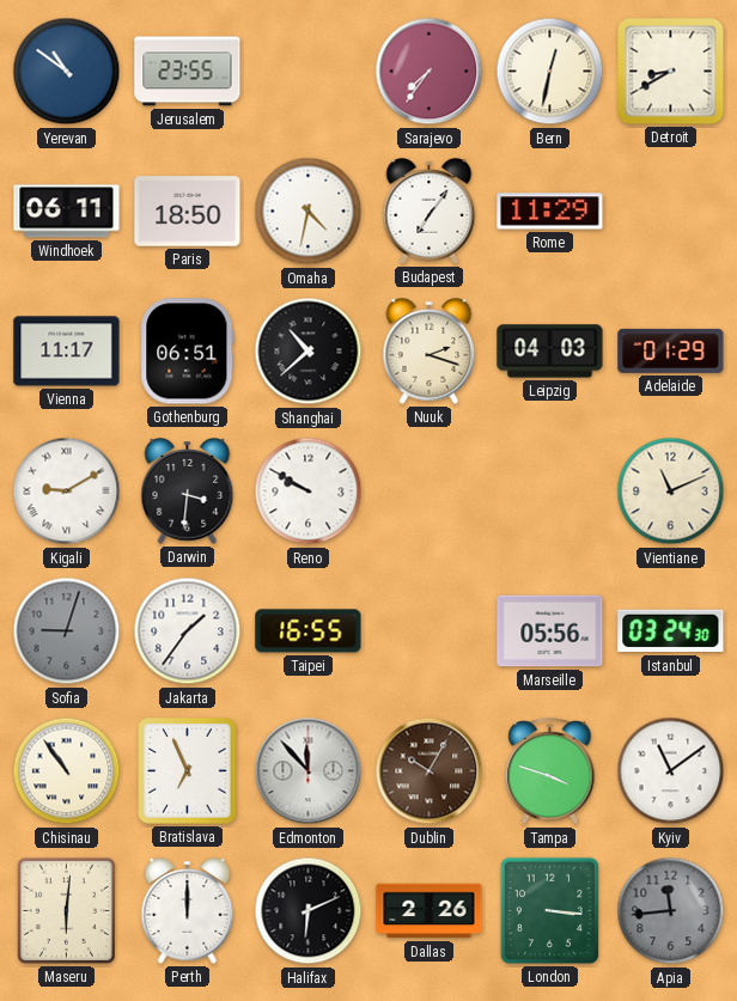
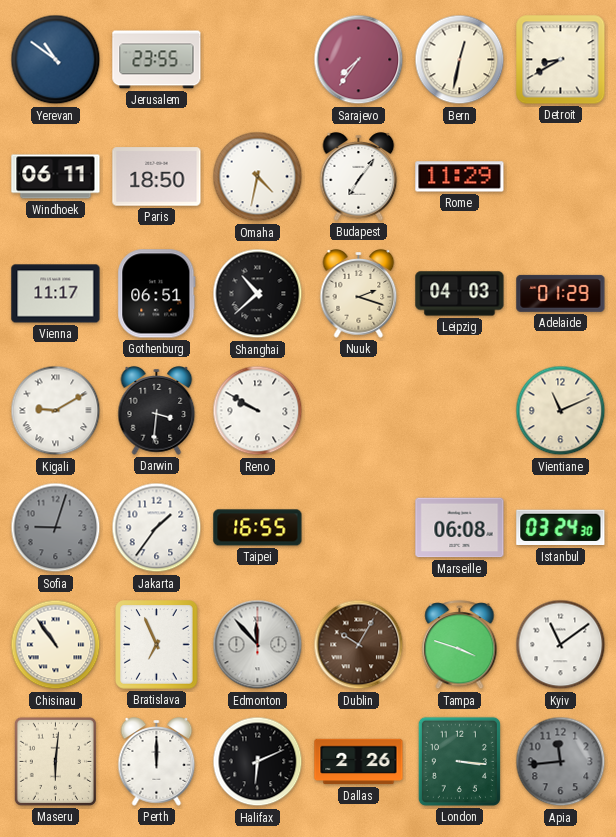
Marseille: 05:56 -> 06:08 (460, 528)
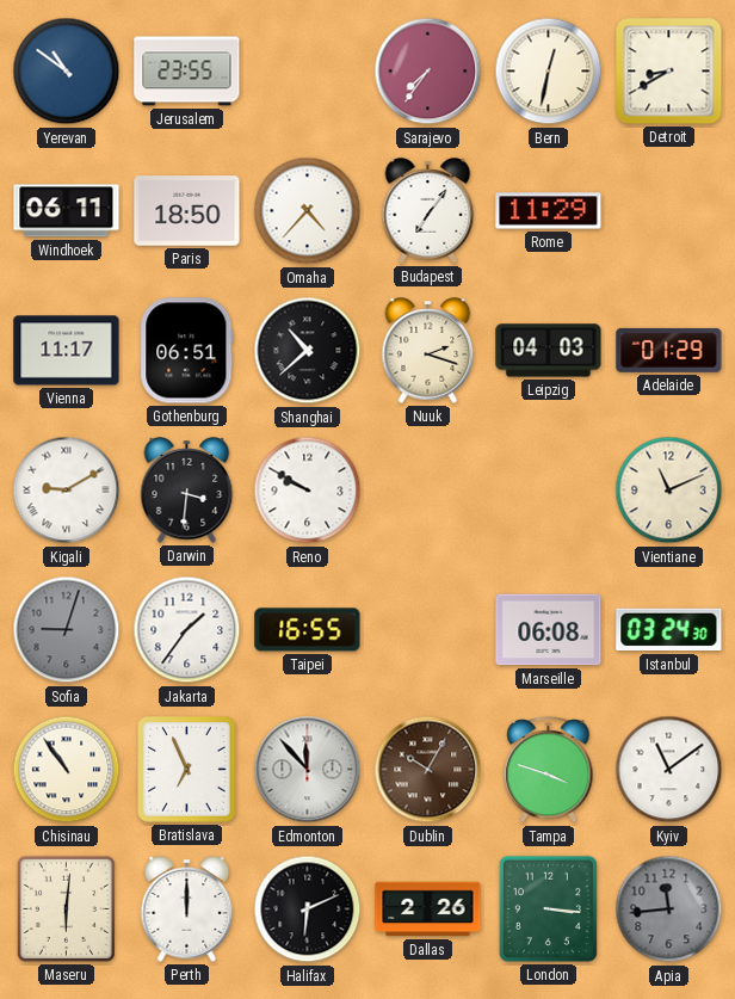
Omaha: 4:32 -> 4:37 (308, 211)
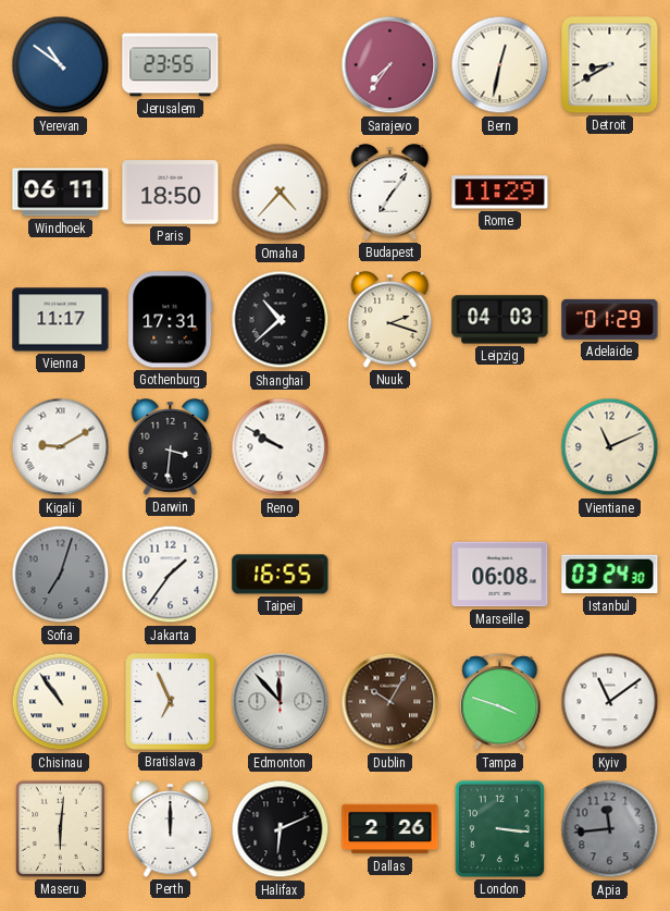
Gothenburg: 06:51 -> 17:31 (171, 320)
Sofia: 9:03 -> 7:03 (61, 575)
